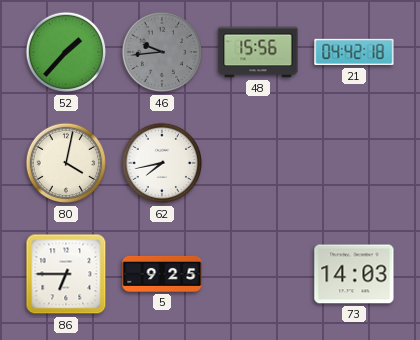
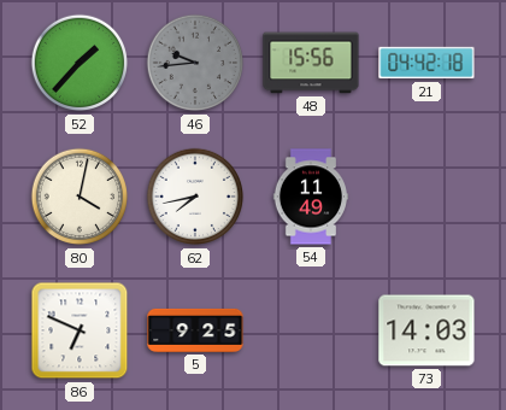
54: none -> 11:49 (311, 197)
86: 6:45 -> 6:49 (80, 330)
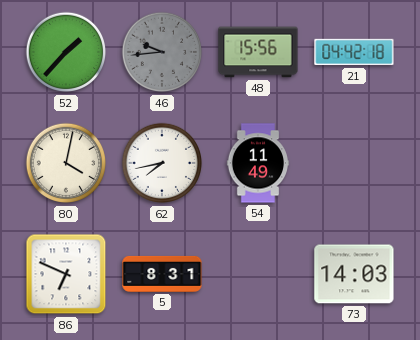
5: 9:25 -> 8:31 (162, 274)
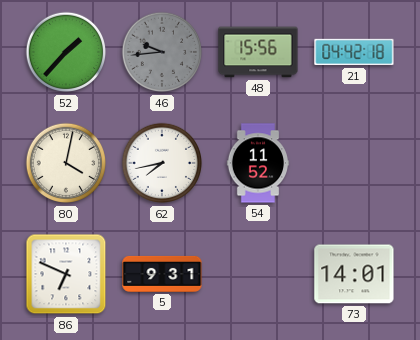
54: 11:49 -> 11:52 (258, 163)
5: 8:31 -> 9:31 (162, 274)
73: 14:03 -> 14:01 (354, 274)
